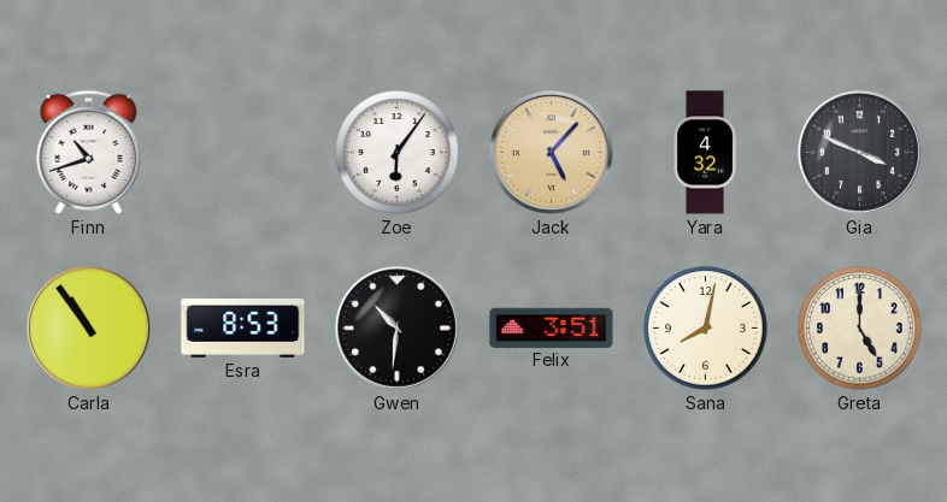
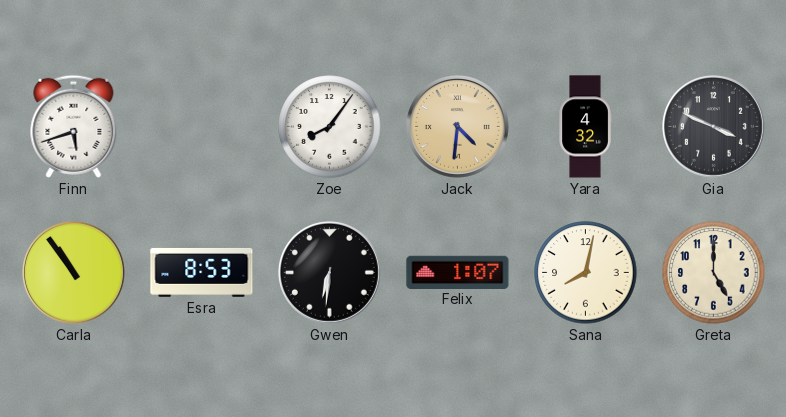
Finn: 10:42 -> 5:42 (74, 126)
Zoe: 6:06 -> 8:06 (330, 127)
Jack: 5:07 -> 4:31 (457, 126)
Gwen: 10:31 -> 6:31 (329, 272)
Felix: 3:51 -> 1:07 (458, 272)
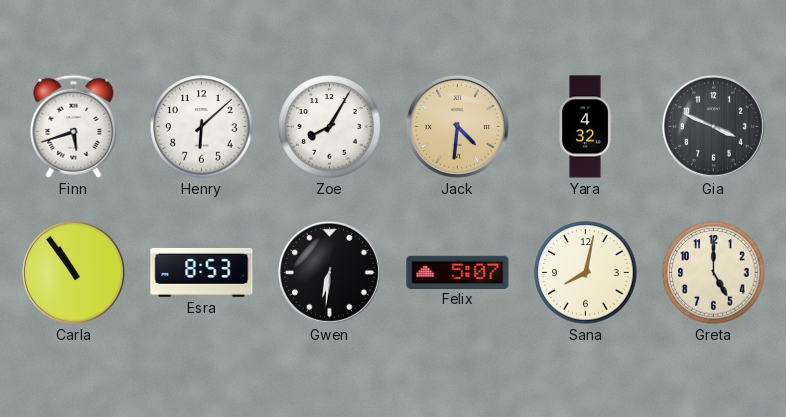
Henry: none -> 6:08 (202, 127)
Zoe: 8:06 -> 8:05 (330, 127)
Felix: 1:07 -> 5:07 (458, 272)
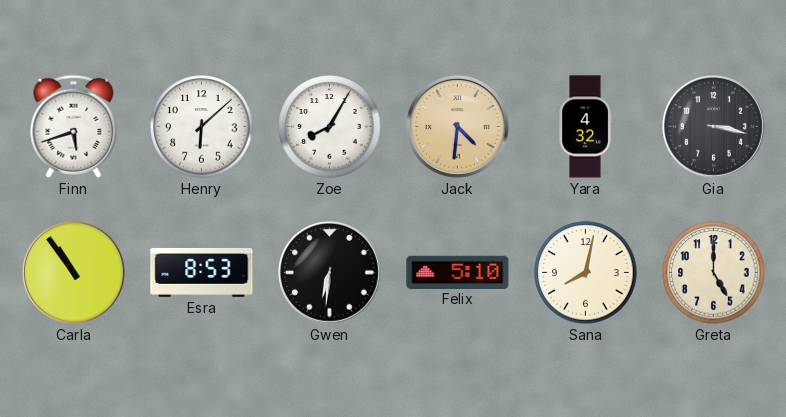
Gia: 3:49 -> 3:17 (713, 126)
Felix: 5:07 -> 5:10 (458, 272)
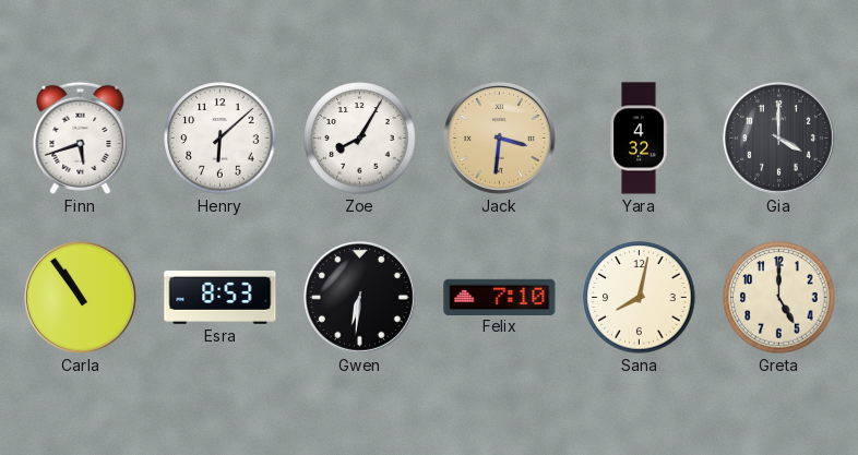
Jack: 4:31 -> 3:31 (499, 137)
Gia: 3:17 -> 4:00 (778, 137)
Felix: 5:10 -> 7:10 (500, 297)
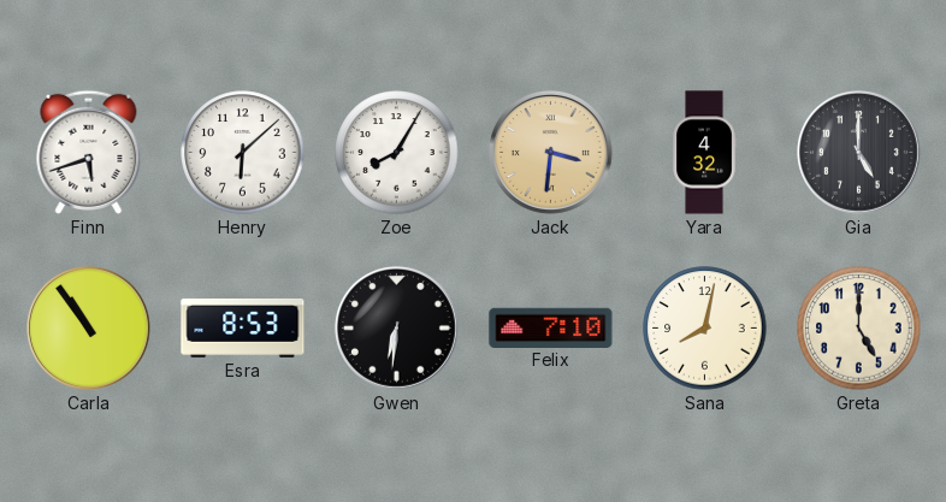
Gia: 4:00 -> 5:00 (858, 152)
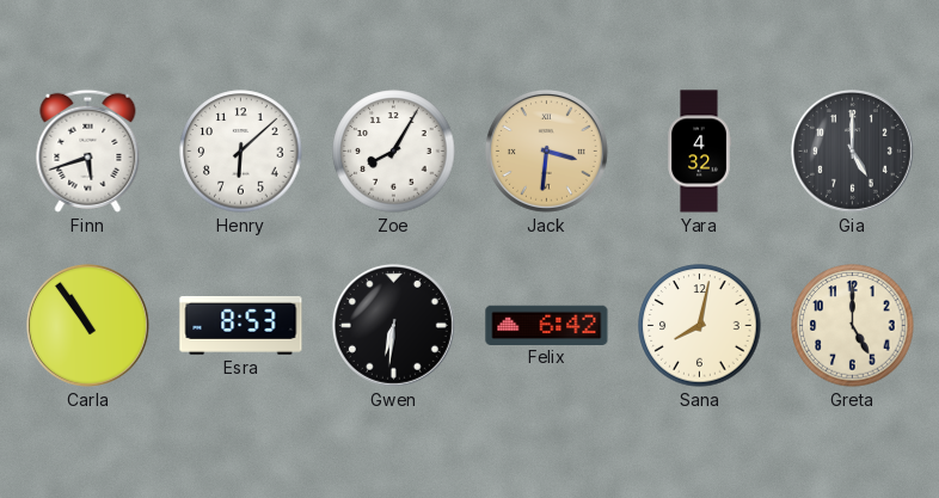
Felix: 7:10 -> 6:42 (547, 325)
